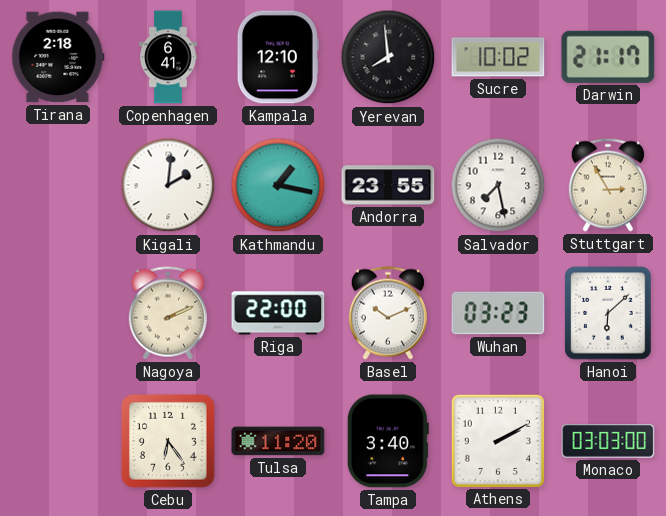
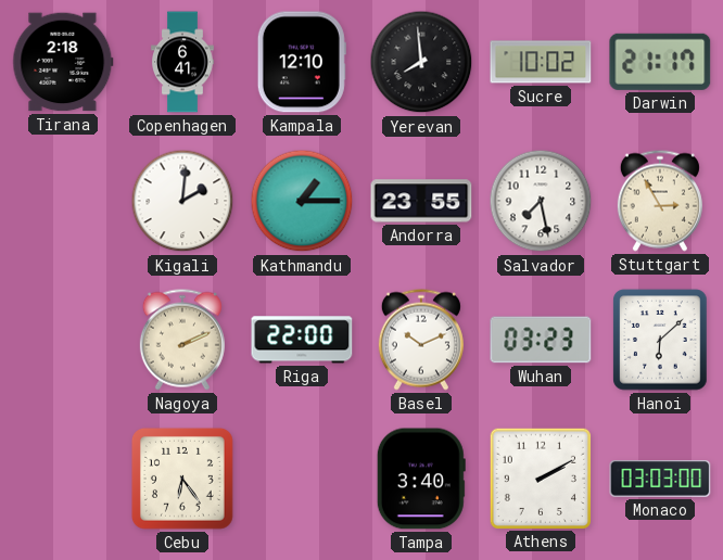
Kathmandu: 1:17 -> 1:15 (302, 201)
Tulsa: 11:20 -> none (278, 441)
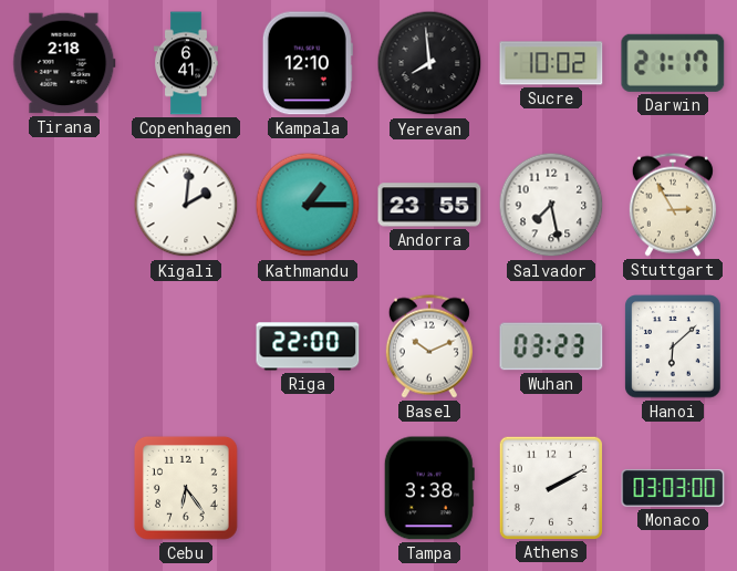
Nagoya: 2:11 -> none (182, 340)
Tampa: 3:40 -> 3:38 (429, 488)
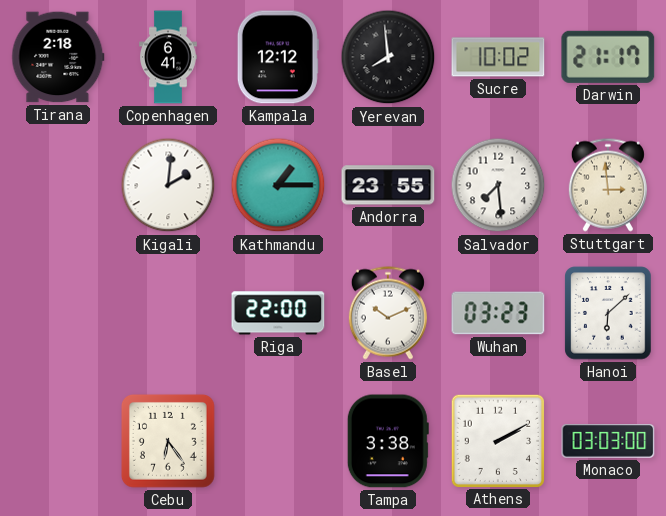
Kampala: 12:10 -> 12:12 (278, 57)
Salvador: 7:28 -> 7:29 (498, 185)
Stuttgart: 2:55 -> 2:59 (608, 185)
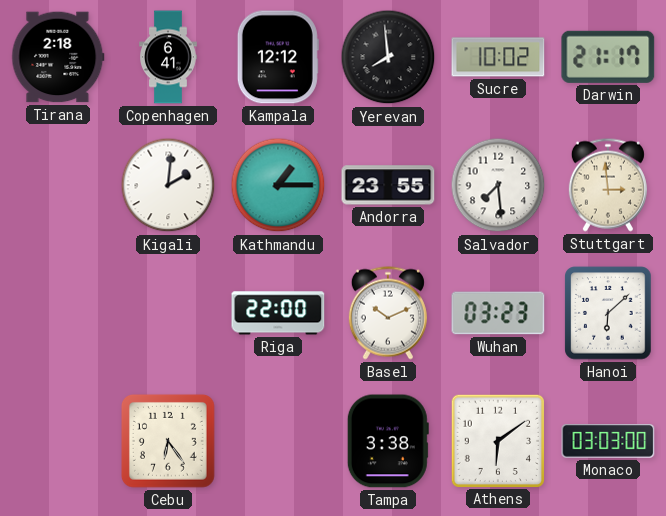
Athens: 2:10 -> 6:09 (497, 440)
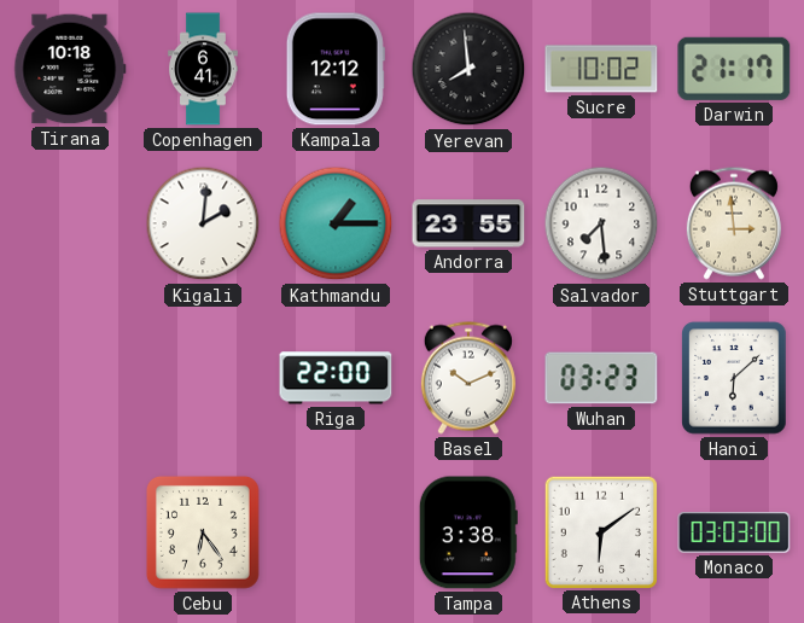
Tirana: 2:18 -> 10:18 (70, 69)
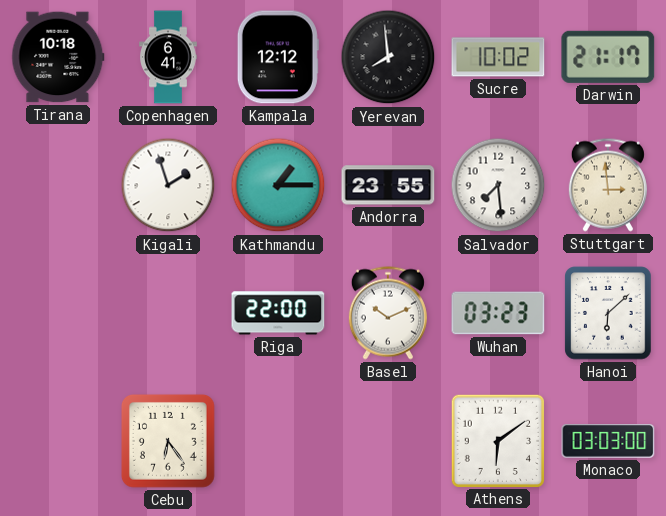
Kigali: 2:01 -> 1:57 (168, 185)
Tampa: 3:38 -> none (468, 532)
